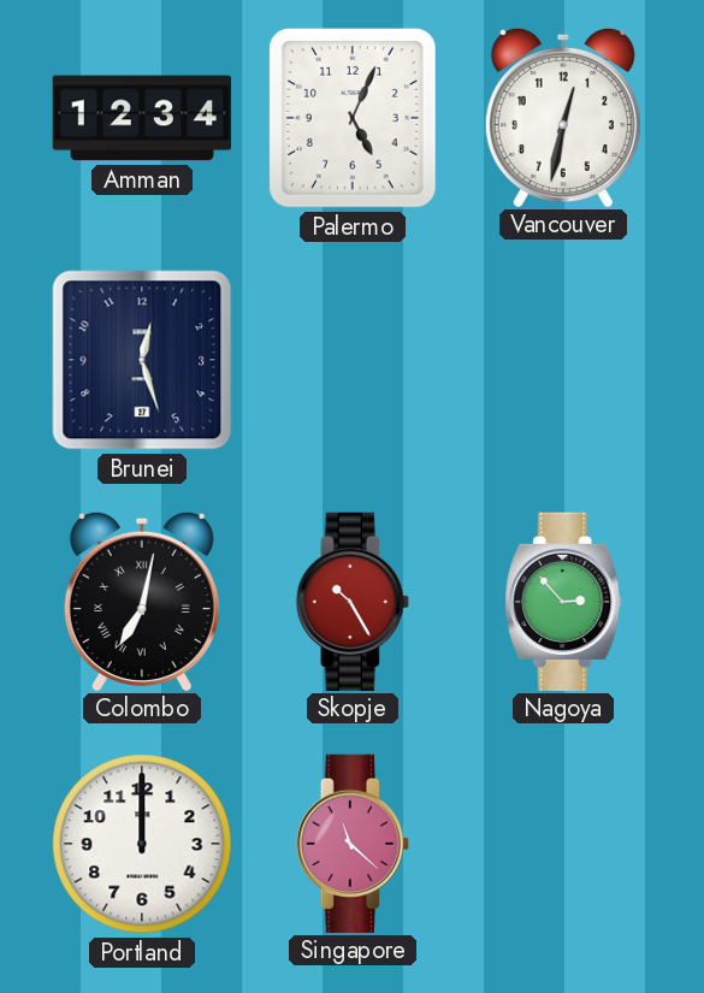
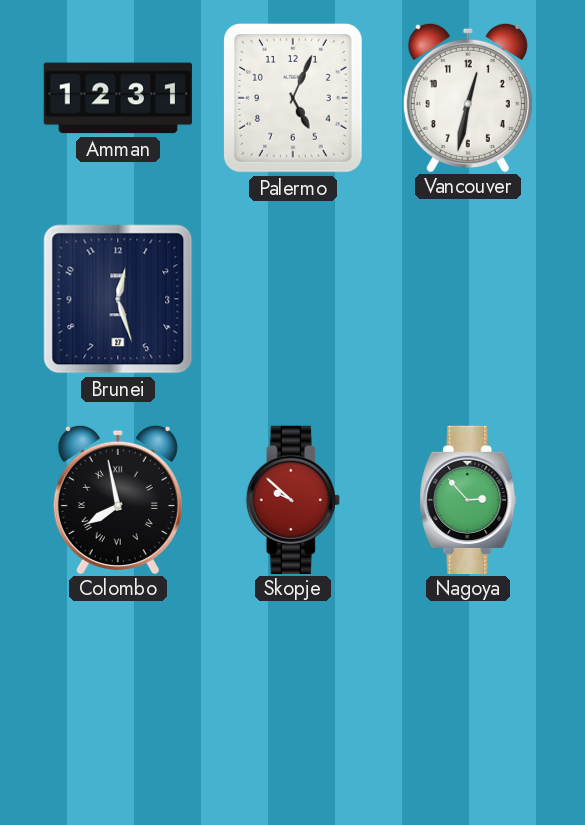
Amman: 12:34 -> 12:31 (117, 98)
Colombo: 7:02 -> 7:58 (118, 499)
Skopje: 10:25 -> 9:52 (293, 499)
Portland: 12:00 -> none (142, 844)
Singapore: 11:22 -> none (353, 843)
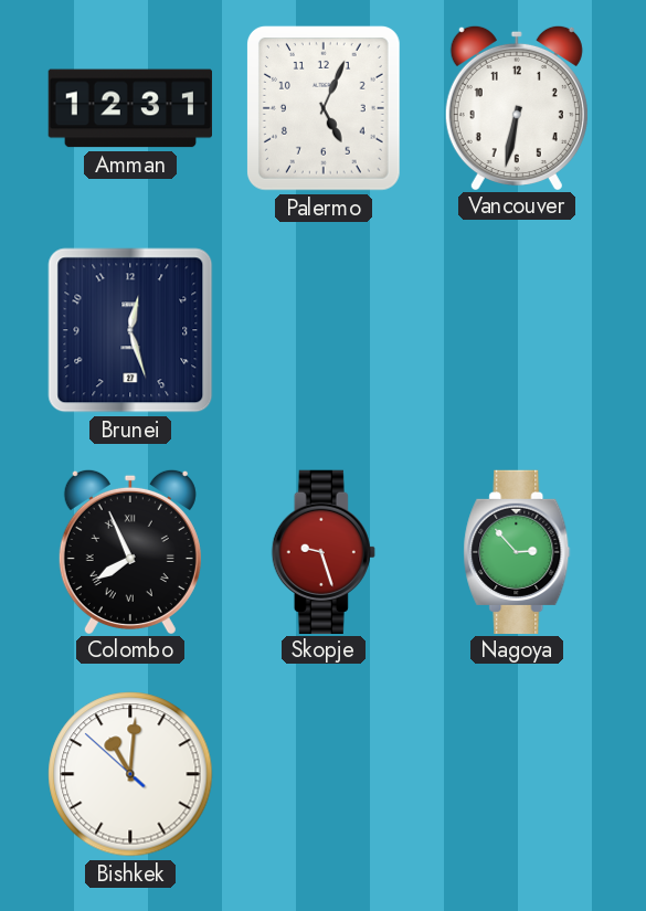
Vancouver: 12:32 -> 6:32 (517, 107)
Colombo: 7:58 -> 7:56 (130, 551)
Skopje: 9:52 -> 9:27 (324, 551)
Bishkek: none -> 11:00 (130, 774)
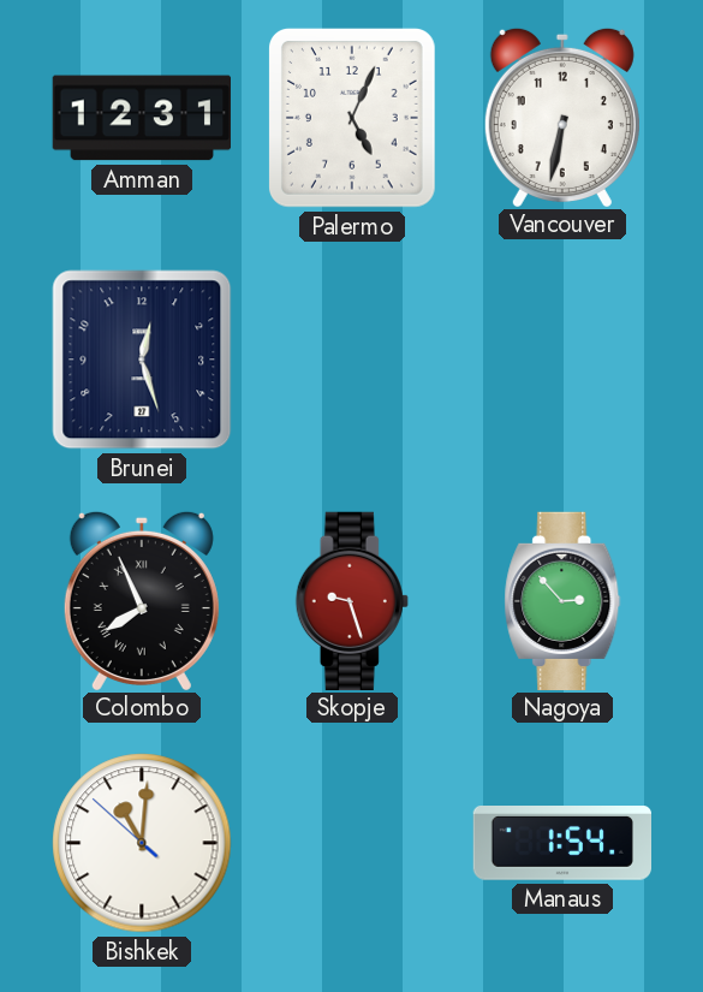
Manaus: none -> 1:54 (561, 844)
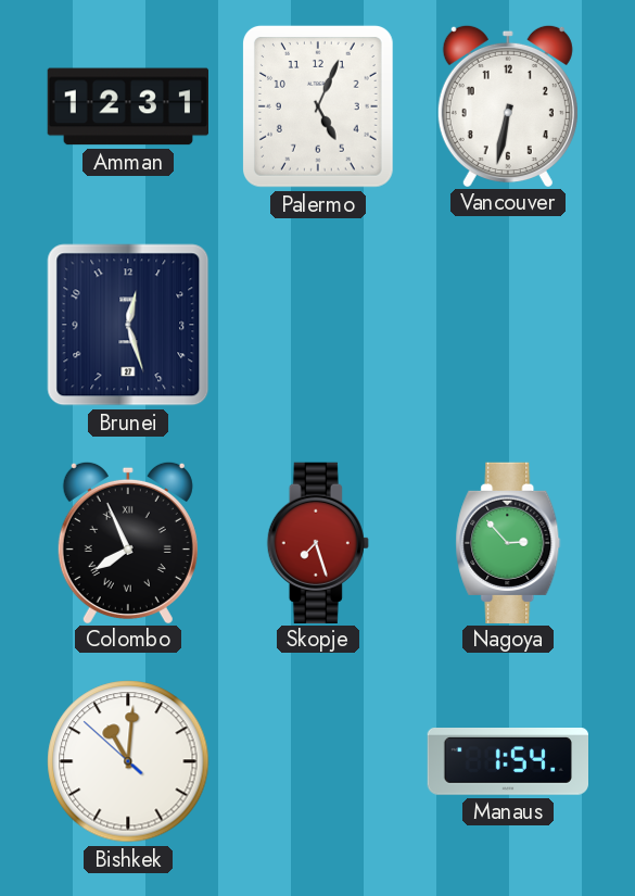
Skopje: 9:27 -> 7:27 (318, 542)
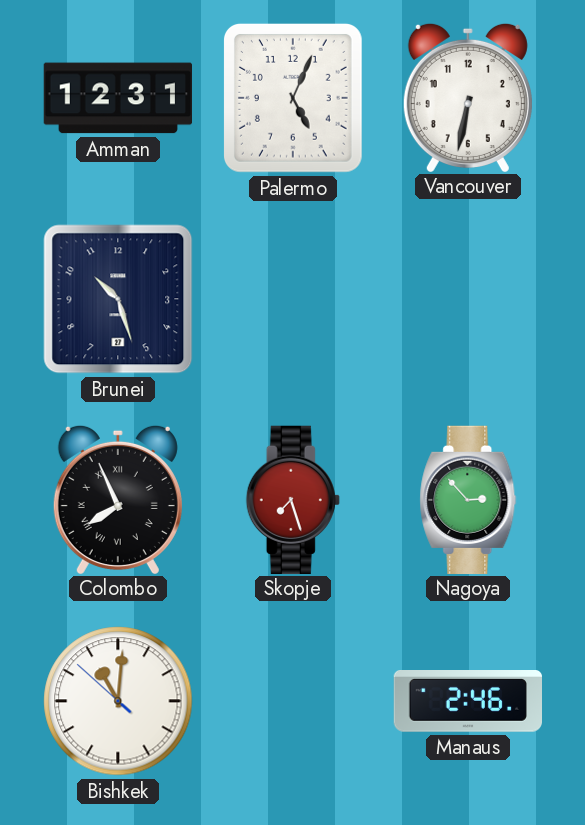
Brunei: 12:27 -> 10:27 (118, 299)
Manaus: 1:54 -> 2:46 (467, 702)
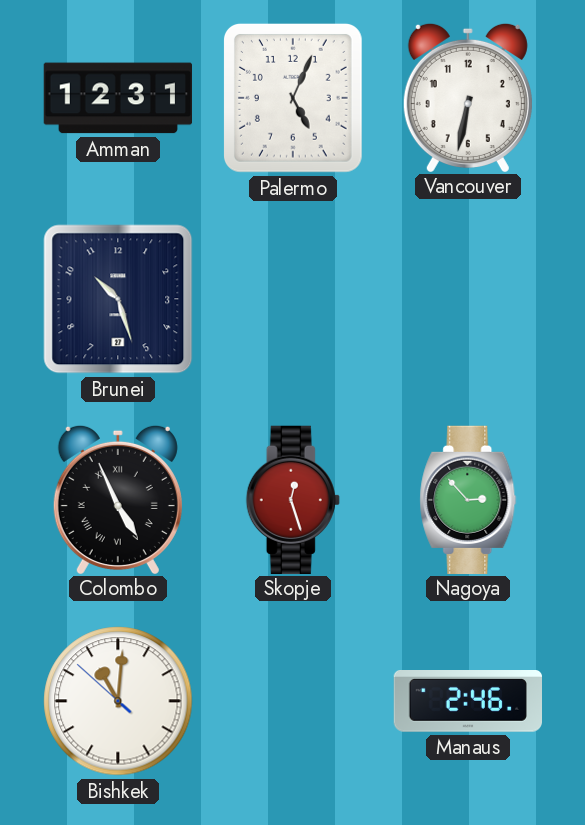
Colombo: 7:56 -> 4:56 (118, 499)
Skopje: 7:27 -> 12:27 (293, 499)
